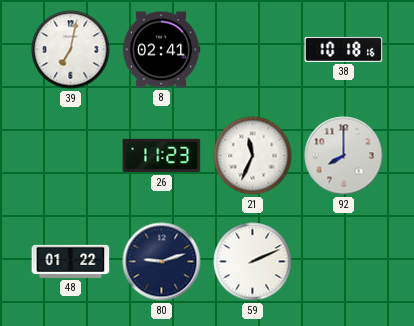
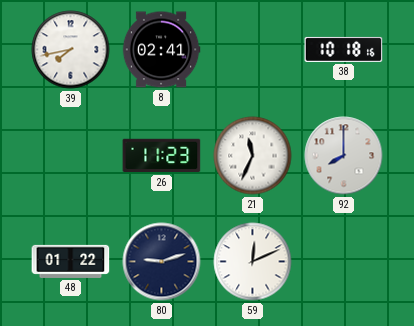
39: 7:02 -> 7:43 (71, 50)
59: 2:11 -> 12:11 (253, 262)
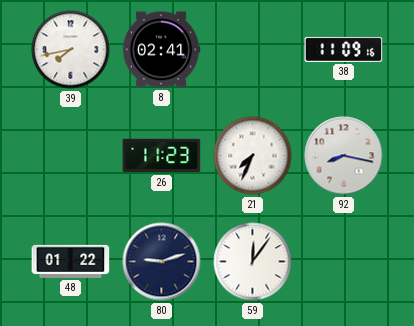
38: 10:18 -> 11:09 (344, 49)
21: 11:34 -> 7:34 (253, 156)
92: 8:00 -> 8:17 (344, 156)
59: 12:11 -> 12:06 (253, 262)
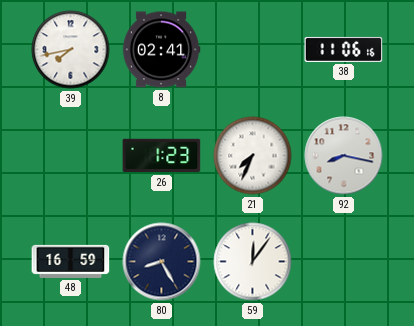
38: 11:09 -> 11:06 (344, 49)
26: 11:23 -> 1:23 (162, 156)
48: 01:22 -> 16:59 (71, 261)
80: 9:12 -> 8:25 (162, 262)
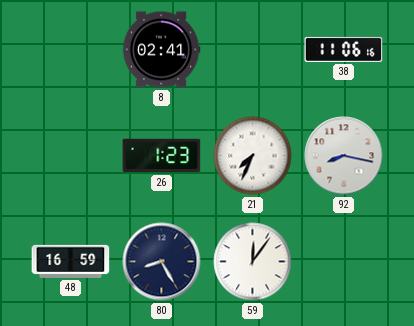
39: 7:43 -> none (71, 50)
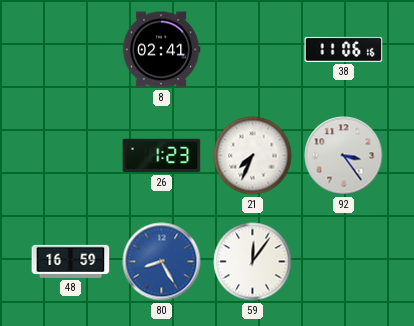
92: 8:17 -> 3:24 (344, 156)
80 dial: navy -> blue (162, 262)
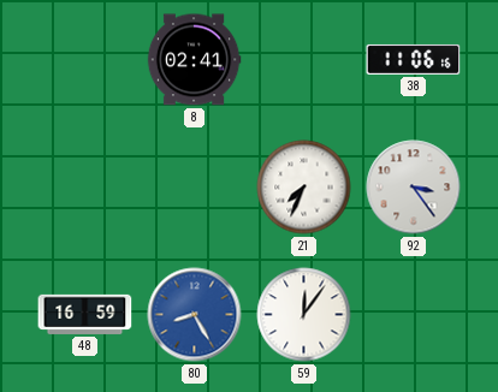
26: 1:23 -> none (162, 156)
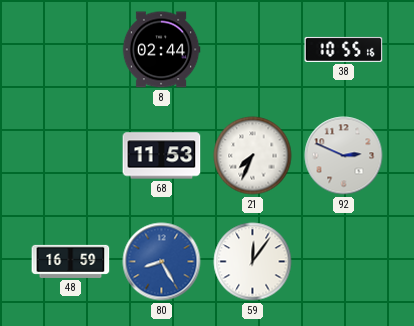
8: 02:41 -> 02:44 (161, 50)
38: 11:06 -> 10:55 (344, 49)
68: none -> 11:53 (162, 156)
92: 3:24 -> 2:49 (344, 156)
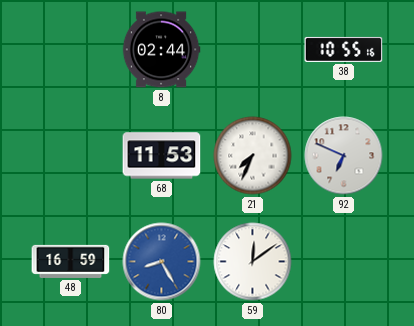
92: 2:49 -> 6:49 (344, 156)
59: 12:06 -> 12:09 (253, 262)
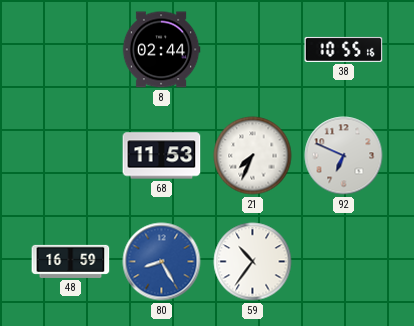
59: 12:09 -> 10:36 (253, 262)
